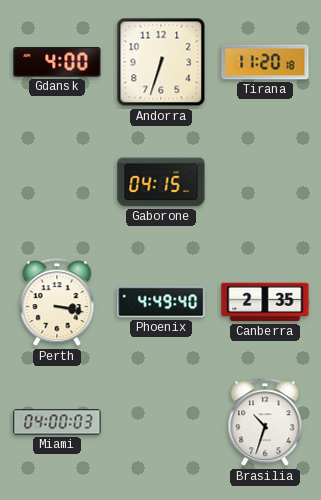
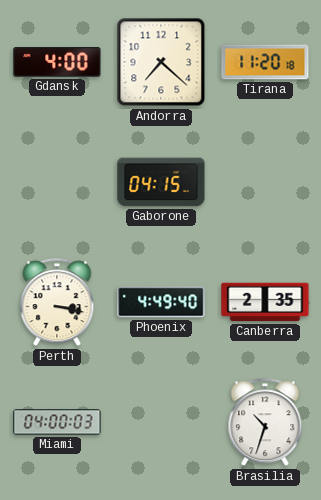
Andorra: 6:33 -> 7:22 (161, 62)
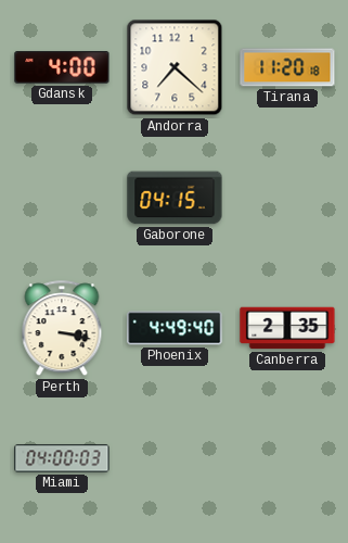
Brasilia: 10:33 -> none (265, 423)
